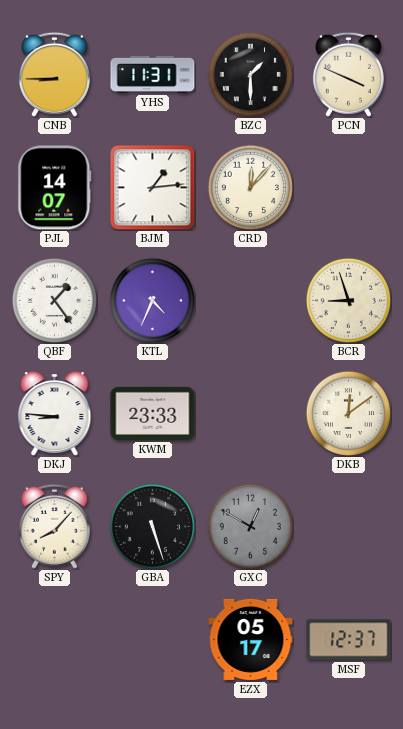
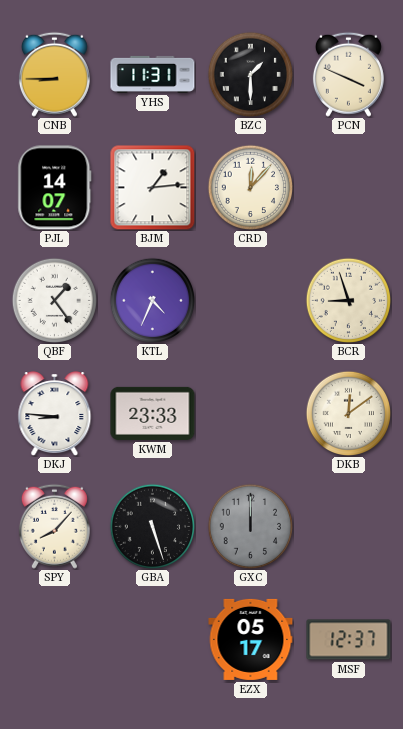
GXC: 12:50 -> 12:00 (250, 526)
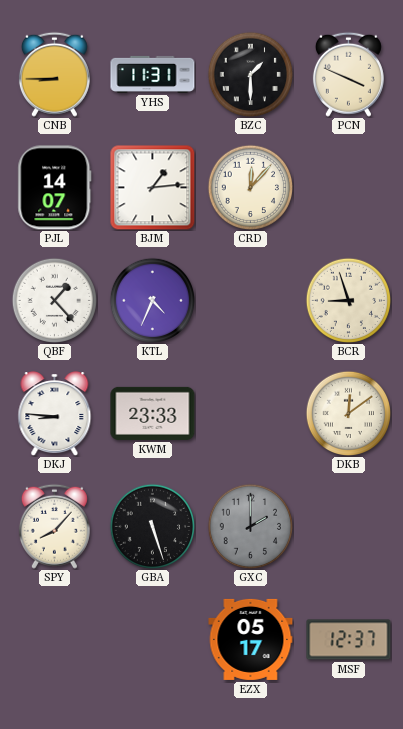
QBF: 1:24 -> 1:23 (54, 300)
GXC: 12:00 -> 2:00 (250, 526)
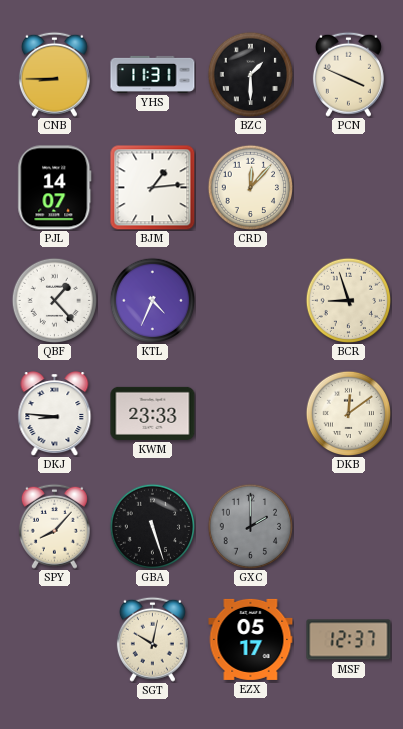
SGT: none -> 10:02 (152, 639)
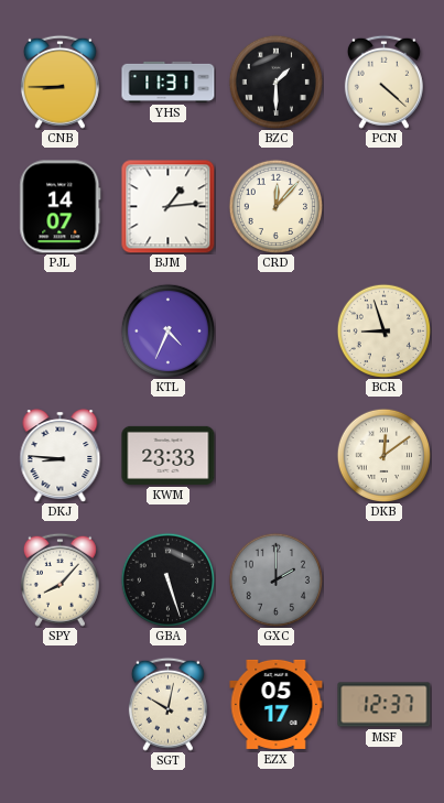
PCN: 3:49 -> 4:22 (383, 82)
QBF: 1:23 -> none (54, 300)
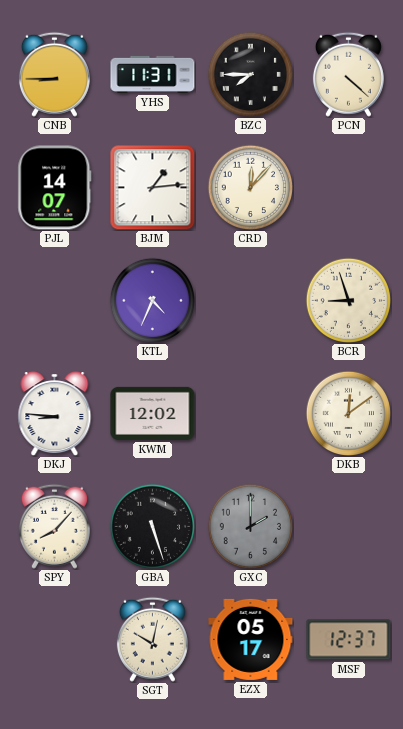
BZC: 1:30 -> 7:45 (250, 74)
KWM: 23:33 -> 12:02 (153, 413)
